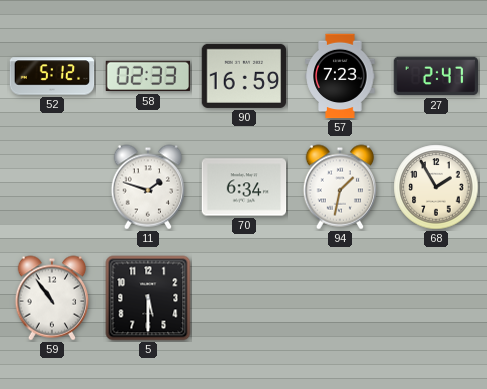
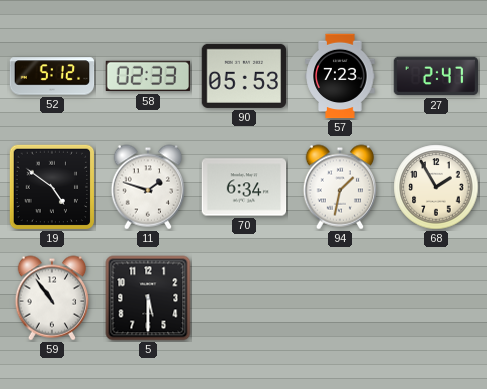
90: 16:59 -> 05:53 (244, 76)
19: none -> 4:51 (52, 187)
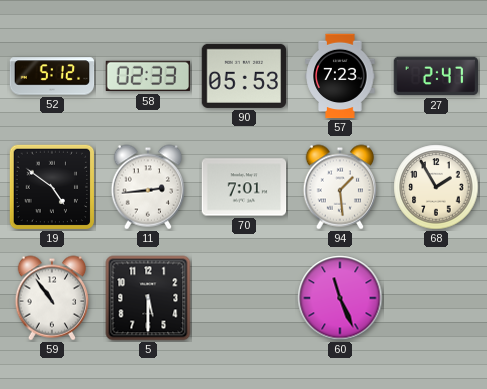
11: 1:48 -> 2:44 (147, 187)
70: 6:34 -> 7:01 (244, 187)
94: 1:32 -> 1:29 (339, 187)
60: none -> 11:26 (340, 298)
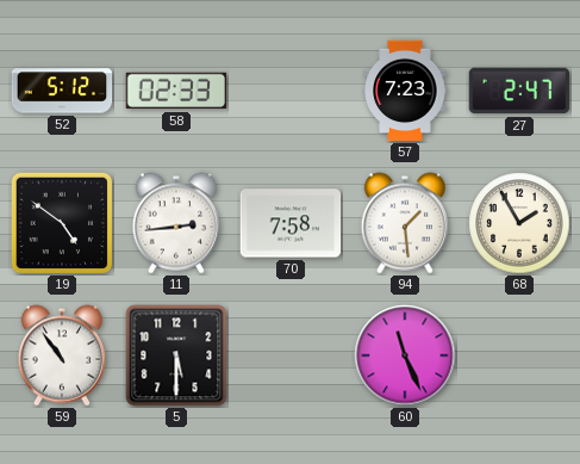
90: 05:53 -> none (244, 76)
70: 7:01 -> 7:58 (291, 223)
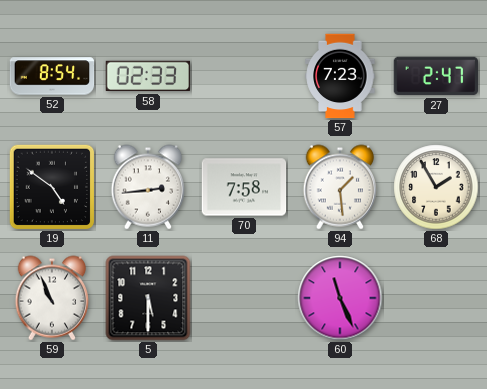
52: 5:12 -> 8:54 (52, 76)
59: 10:54 -> 10:56 (51, 298)
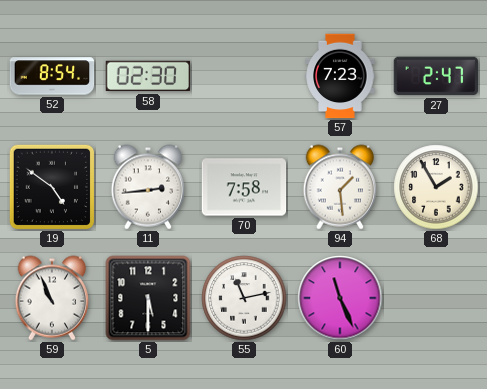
58: 02:33 -> 02:30 (148, 76)
55: none -> 11:13 (244, 298)
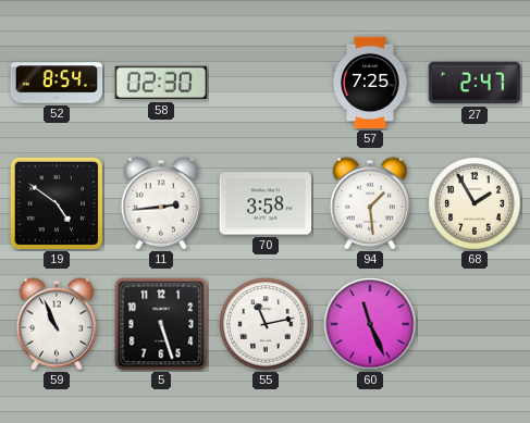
57: 7:23 -> 7:25 (370, 83)
70: 7:58 -> 3:58 (266, 203)
5: 5:30 -> 5:27 (161, 324)
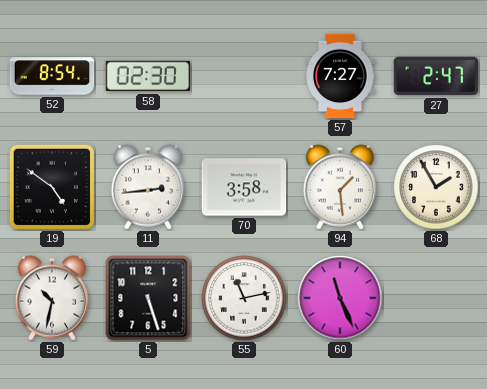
57: 7:25 -> 7:27 (340, 76)
59: 10:56 -> 10:32 (51, 298)
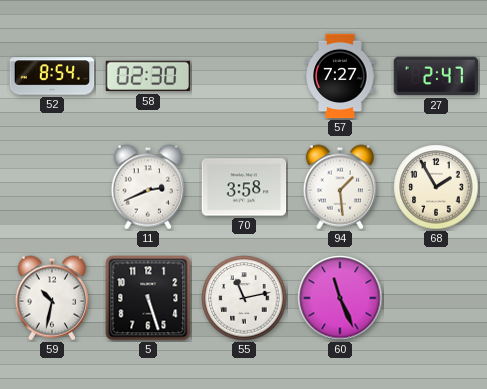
19: 4:51 -> none (52, 187)
11: 2:44 -> 2:41 (147, 187)
